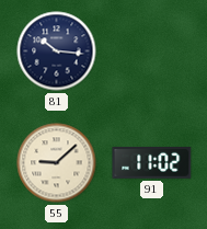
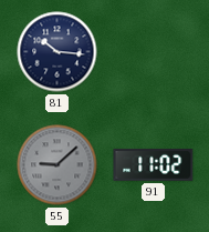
55 dial: cream -> grey (58, 165)
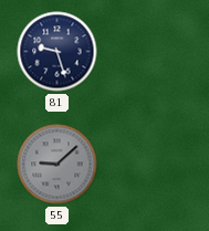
81: 10:16 -> 9:27 (58, 52)
91: 11:02 -> none (154, 165)
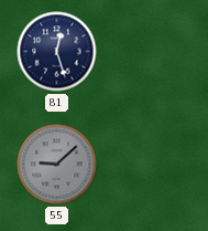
81: 9:27 -> 12:27 (57, 52)
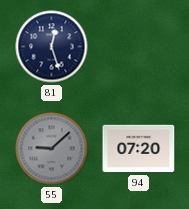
94: none -> 07:20 (139, 149)
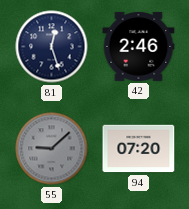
42: none -> 2:46 (139, 46)
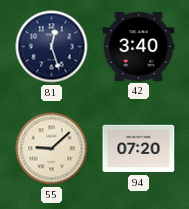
42: 2:46 -> 3:40 (139, 46)
55 dial: grey -> cream (52, 149)
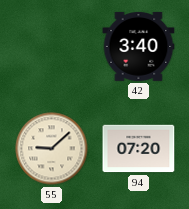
81: 12:27 -> none (52, 47)
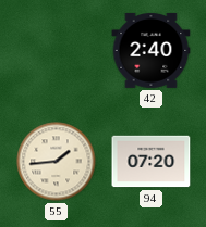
42: 3:40 -> 2:40 (152, 50)
55: 9:08 -> 1:44 (57, 162)
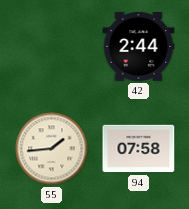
42: 2:40 -> 2:44 (139, 46)
94: 07:20 -> 07:58 (139, 149)
